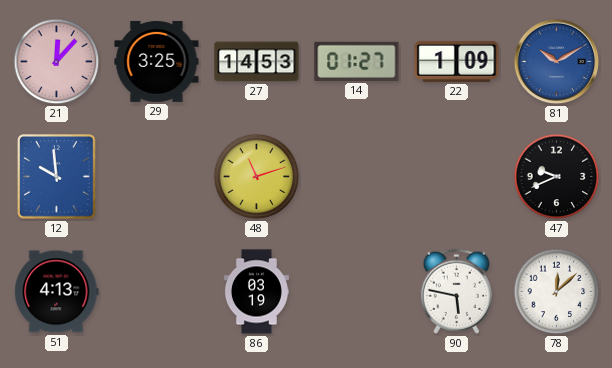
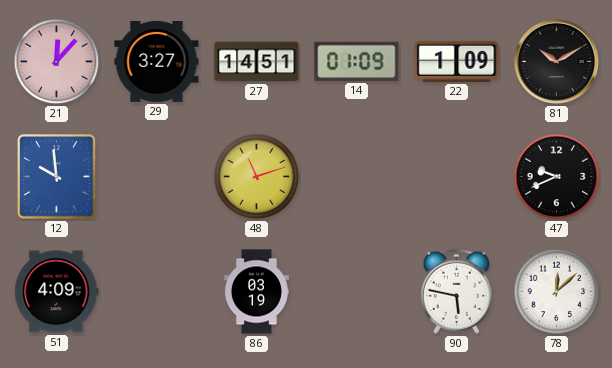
29: 3:25 -> 3:27 (157, 61)
27: 14:53 -> 14:51 (257, 62)
14: 01:27 -> 01:09 (357, 61)
81 dial: blue -> black (557, 62)
51: 4:13 -> 4:09 (57, 292)
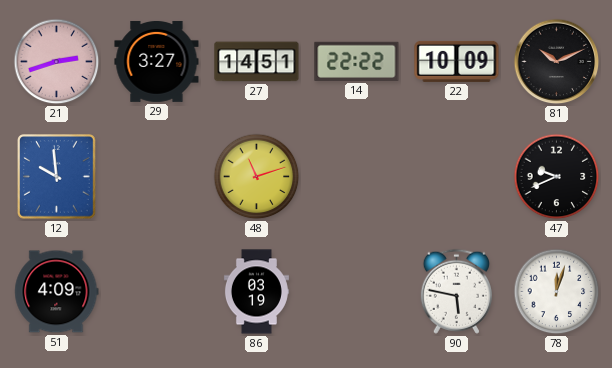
21: 12:07 -> 2:42 (57, 62)
14: 01:09 -> 22:22 (357, 61)
22: 1:09 -> 10:09 (457, 61)
81: 10:10 -> 10:11 (557, 62)
78: 12:08 -> 12:03 (557, 292)
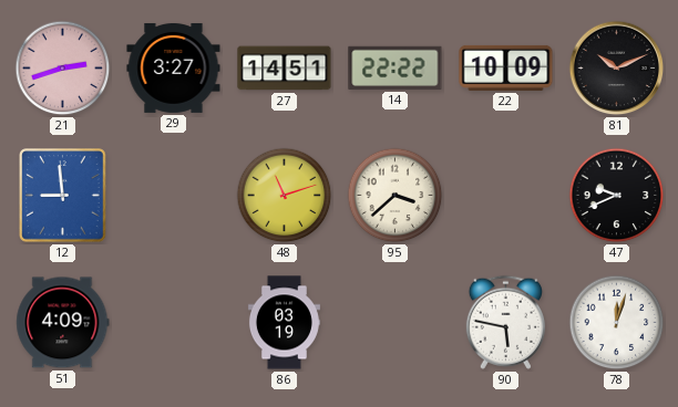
12: 9:59 -> 8:59 (63, 196)
95: none -> 3:38 (395, 196)
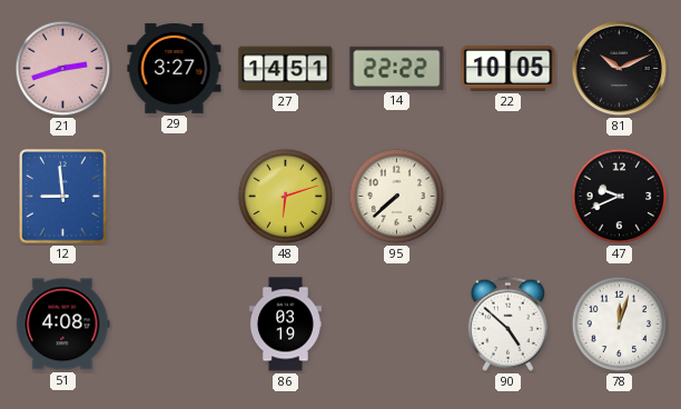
22: 10:09 -> 10:05 (509, 68)
48: 11:12 -> 6:12 (286, 197)
95: 3:38 -> 7:38 (397, 197)
51: 4:09 -> 4:08 (63, 325)
90: 5:47 -> 4:52 (507, 323)
